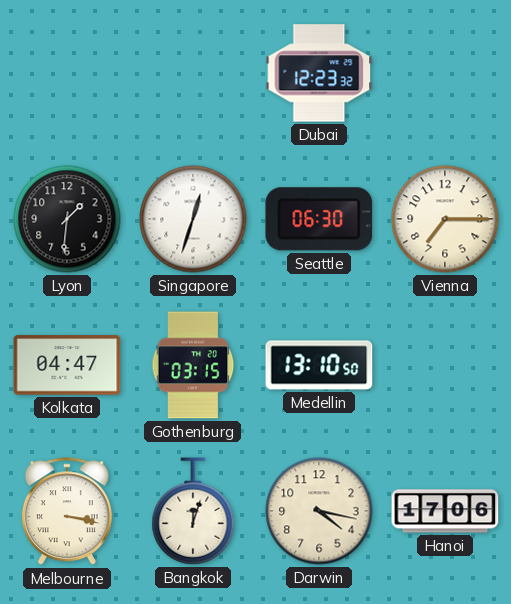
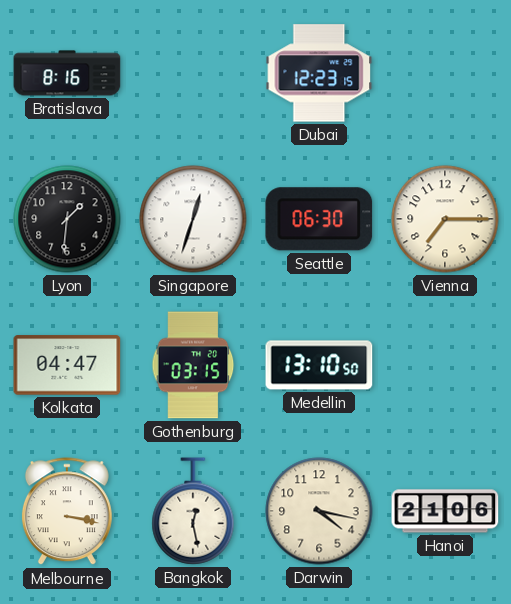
Bratislava: none -> 8:16 (67, 73)
Dubai: 12:23:32 -> 12:23:15 (319, 73)
Bangkok: 12:03 -> 12:28 (193, 511)
Hanoi: 17:06 -> 21:06 (445, 511)
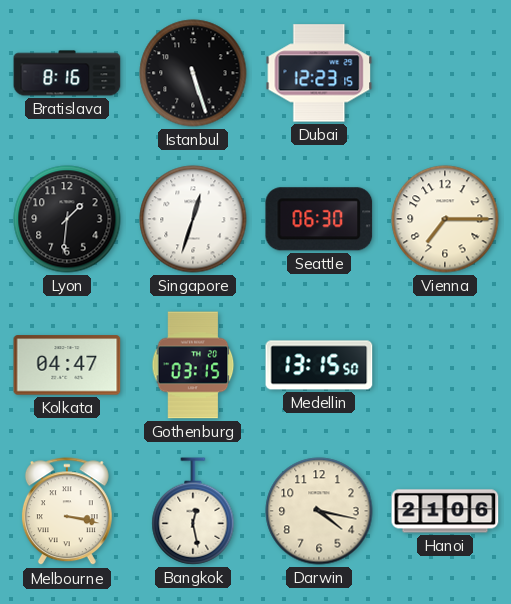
Istanbul: none -> 5:27 (193, 73)
Medellin: 13:10 -> 13:15 (319, 365)
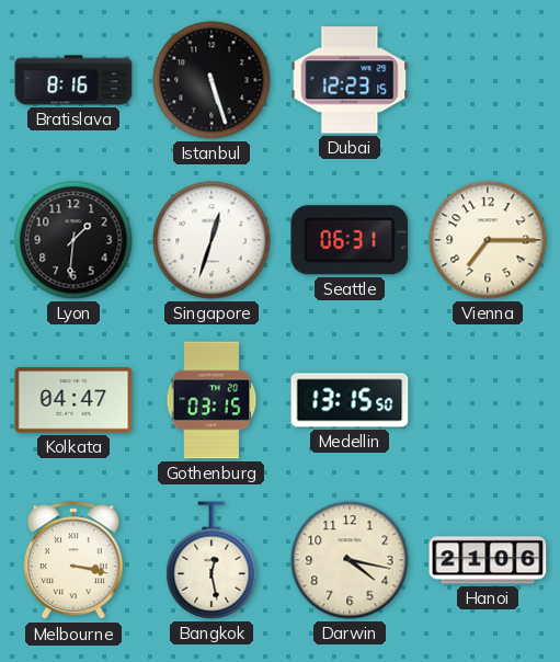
Seattle: 06:30 -> 06:31 (350, 240)
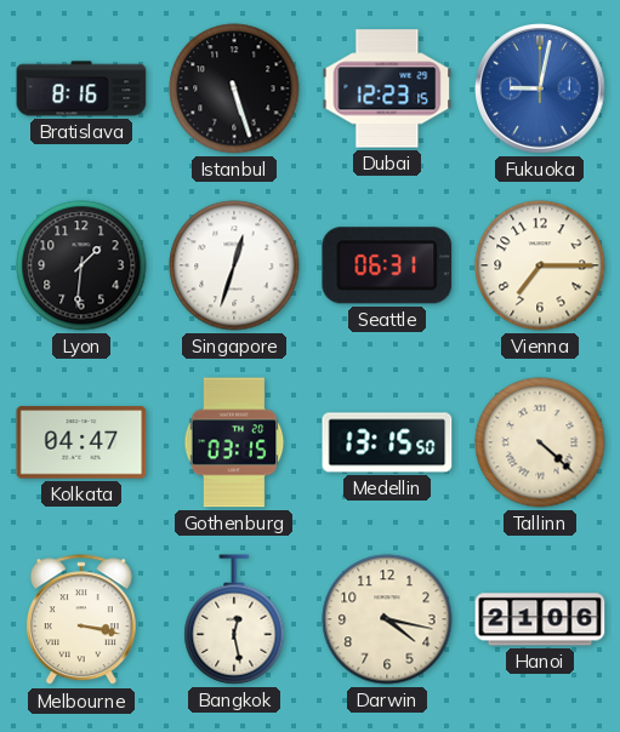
Fukuoka: none -> 9:02 (540, 88)
Tallinn: none -> 4:22 (540, 442)
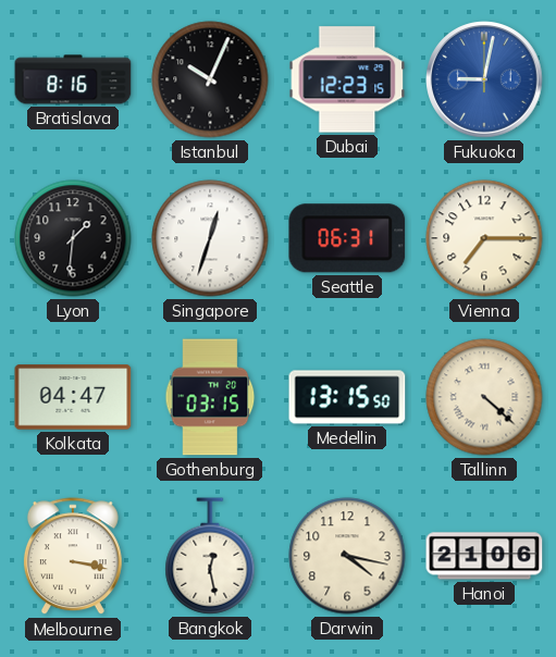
Istanbul: 5:27 -> 10:04 (210, 79)
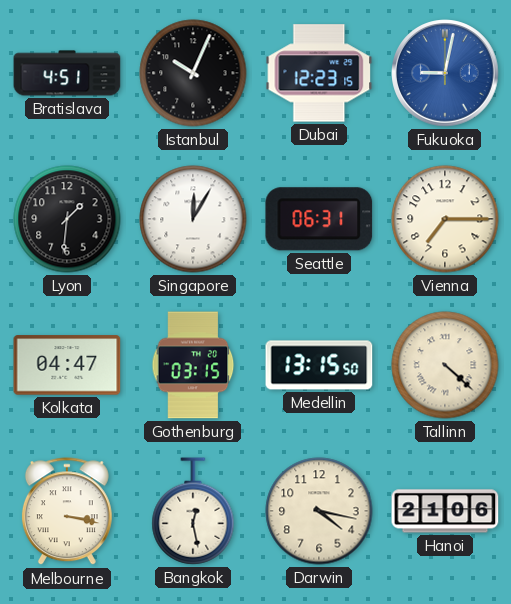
Bratislava: 8:16 -> 4:51 (67, 73)
Singapore: 12:33 -> 12:05 (193, 219)
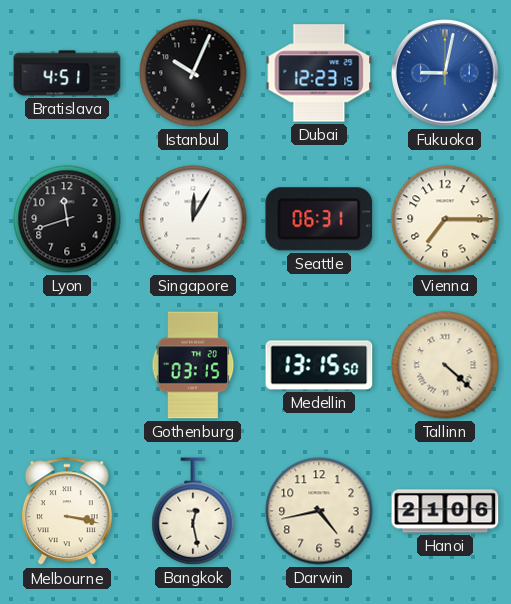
Lyon: 1:31 -> 11:42 (67, 219)
Kolkata: 04:47 -> none (67, 365)
Darwin: 4:17 -> 4:43 (319, 511)
